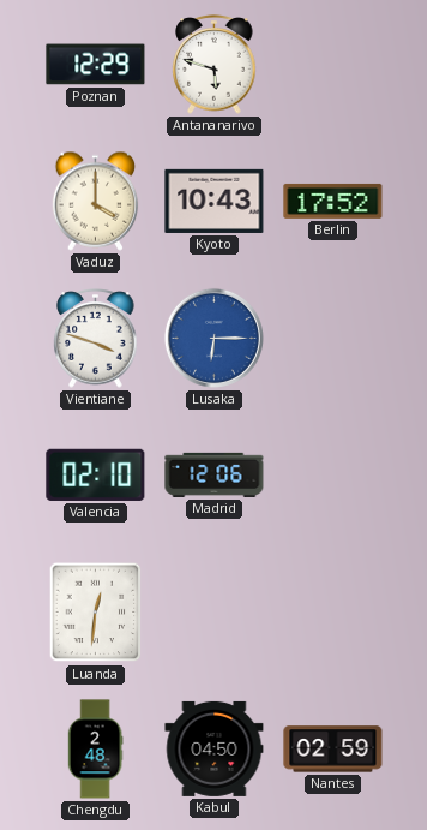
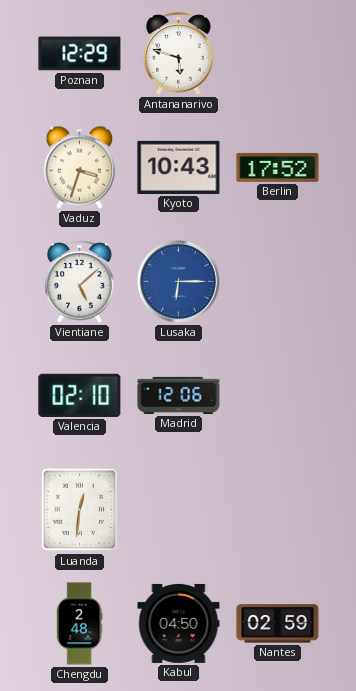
Vaduz: 4:00 -> 3:33 (80, 167)
Vientiane: 3:48 -> 5:08 (80, 282)
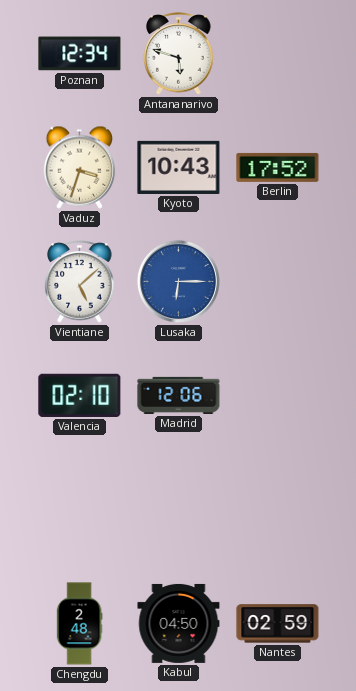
Poznan: 12:29 -> 12:34 (80, 54)
Luanda: 12:31 -> none (80, 510)
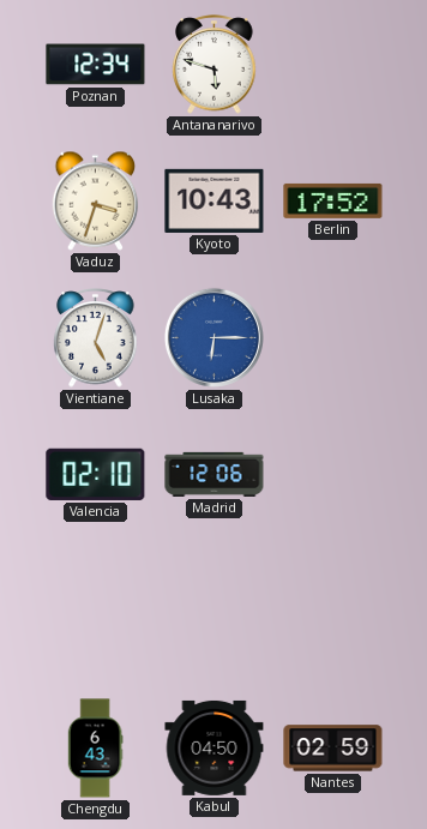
Vientiane: 5:08 -> 5:03 (96, 338)
Chengdu: 2:48 -> 6:43 (95, 749)
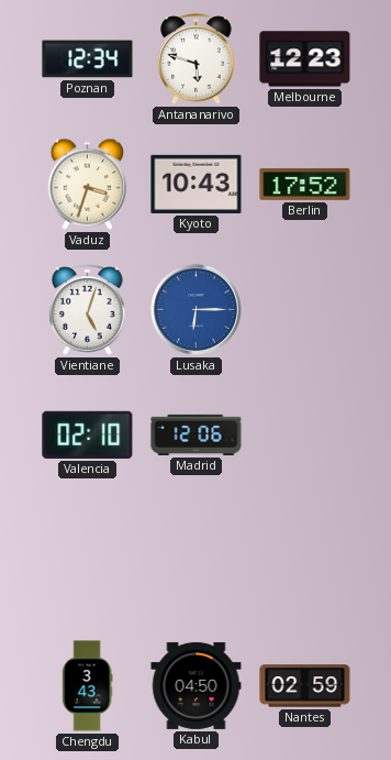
Melbourne: none -> 12:23 (305, 59)
Chengdu: 6:43 -> 3:43 (87, 686)
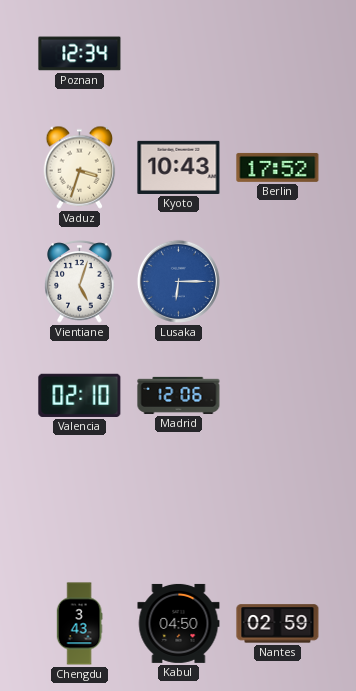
Antananarivo: 5:48 -> none (197, 59)
Melbourne: 12:23 -> none (305, 59)
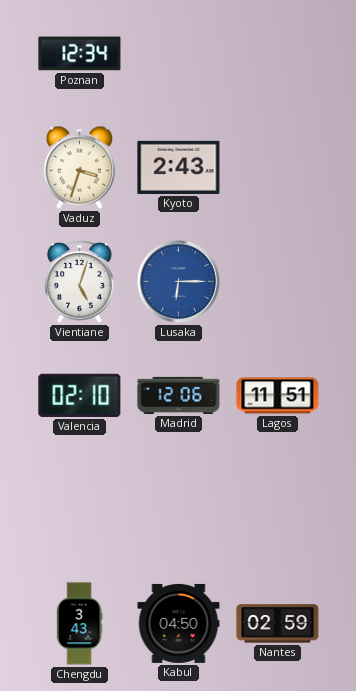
Kyoto: 10:43 -> 2:43 (179, 167)
Berlin: 17:52 -> none (278, 167)
Lagos: none -> 11:51 (278, 396)
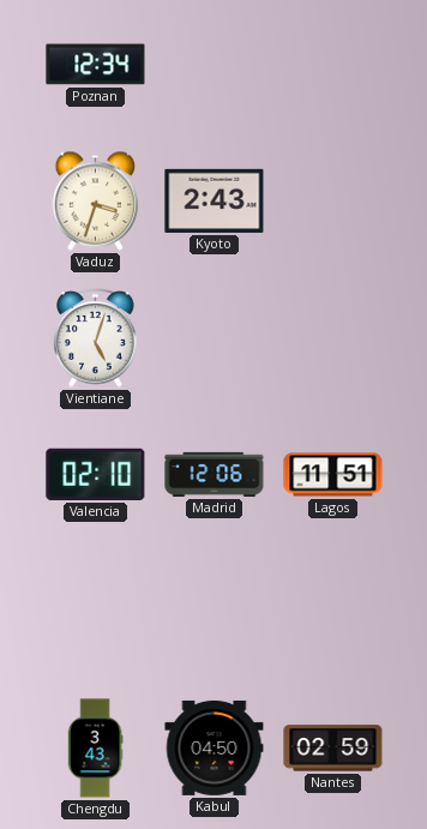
Lusaka: 6:15 -> none (178, 281)
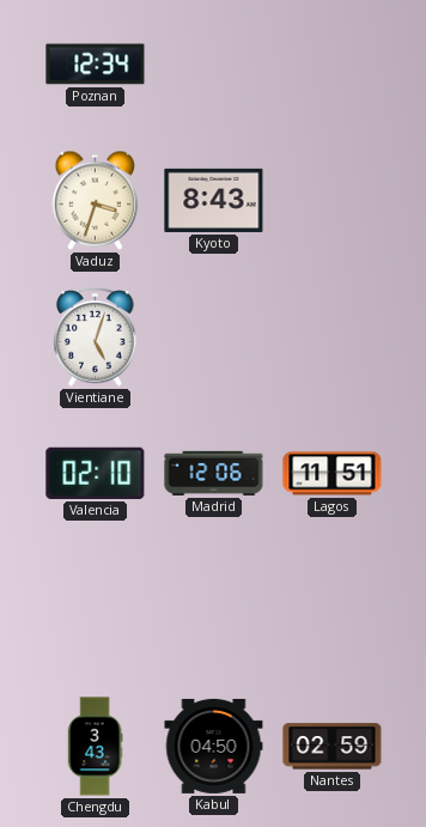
Kyoto: 2:43 -> 8:43 (214, 200)
